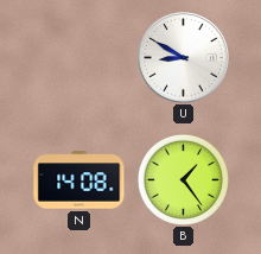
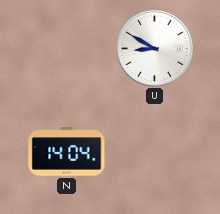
N: 14:08 -> 14:04 (67, 152)
B: 1:24 -> none (183, 179)
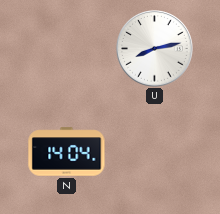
U: 8:50 -> 8:13 (155, 49)
